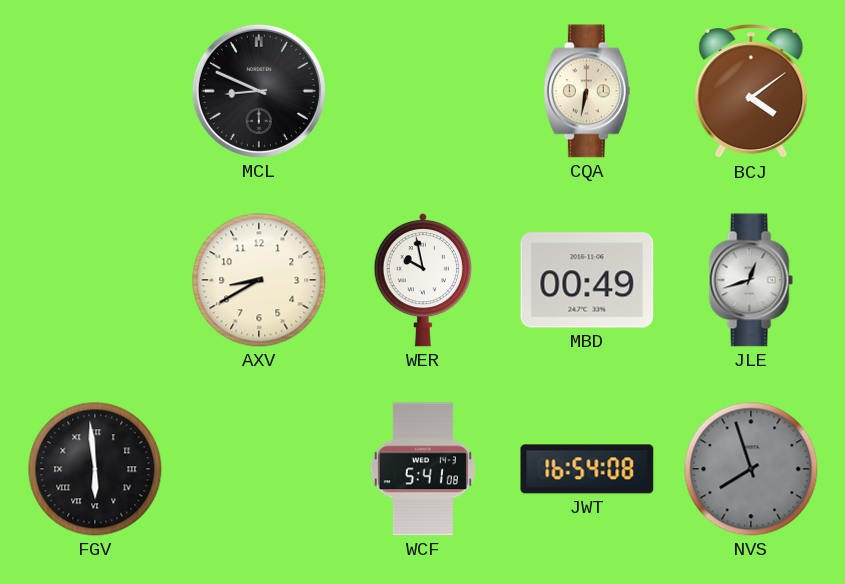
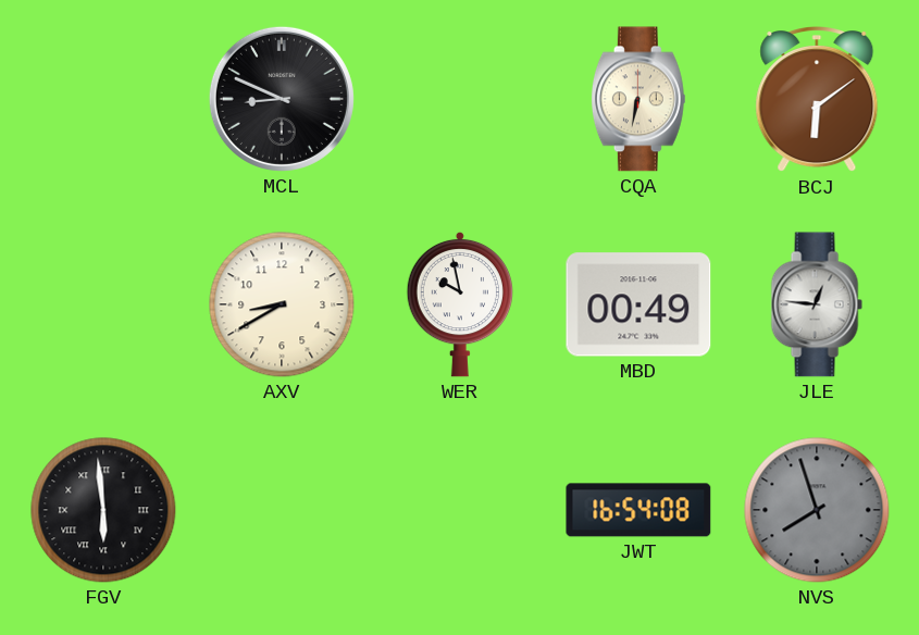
BCJ: 4:09 -> 6:09 (817, 100)
JLE: 12:42 -> 12:46 (817, 304)
WCF: 5:41 -> none (423, 469)
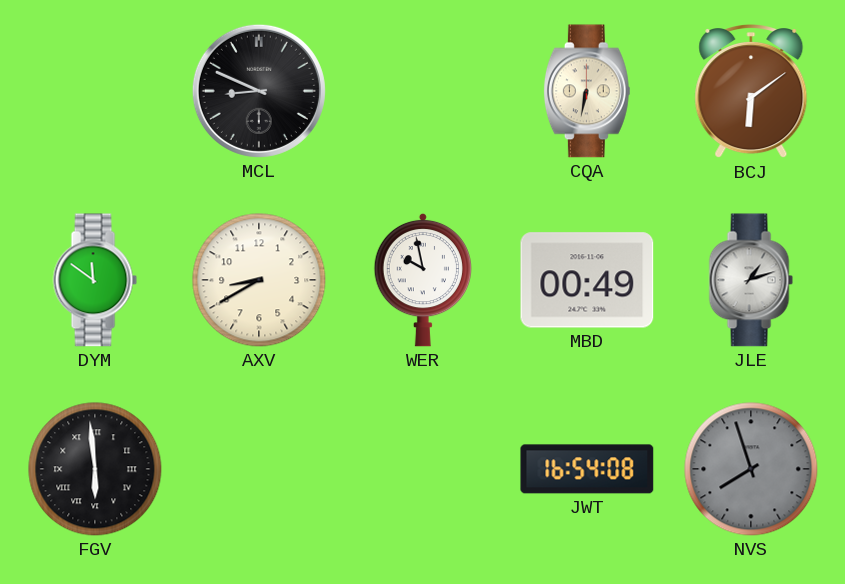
DYM: none -> 11:51 (95, 280)
JLE: 12:46 -> 1:12 (751, 280)
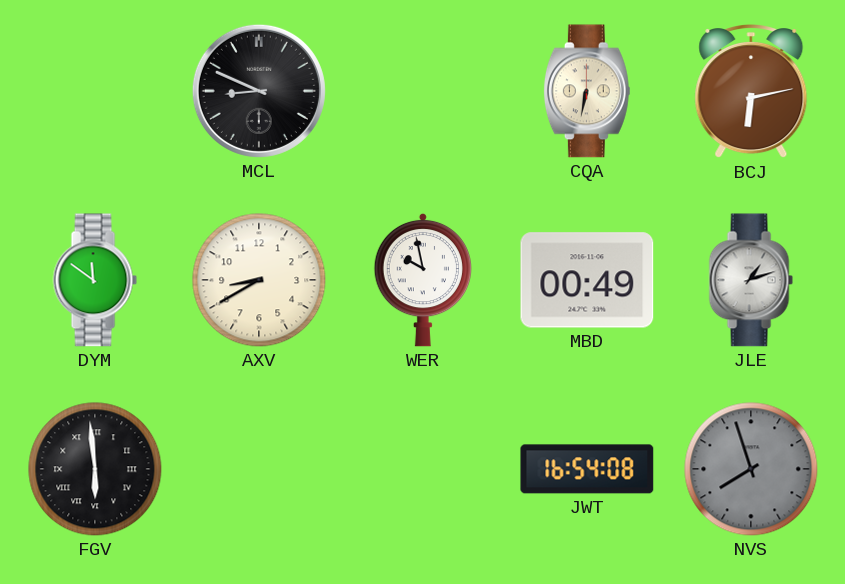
BCJ: 6:09 -> 6:13 (751, 92)
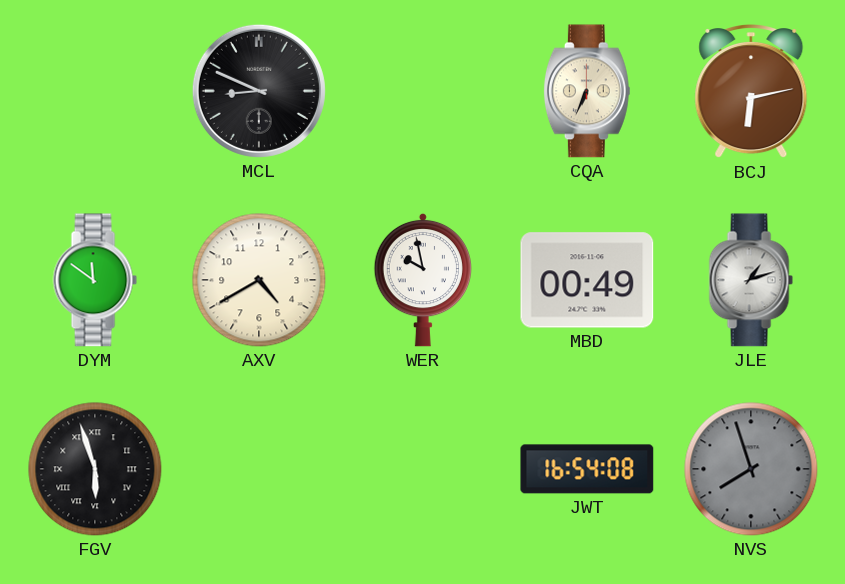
CQA: 6:32 -> 6:34 (587, 91)
AXV: 8:40 -> 4:40 (259, 280)
FGV: 5:59 -> 5:57 (95, 469)
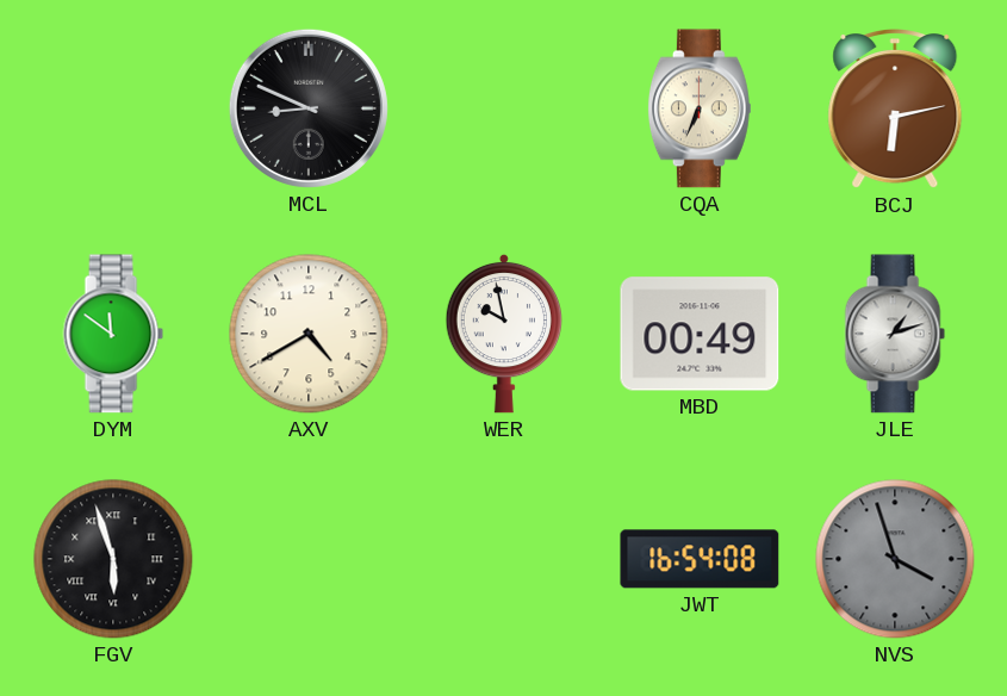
NVS: 7:57 -> 3:57 (895, 559)
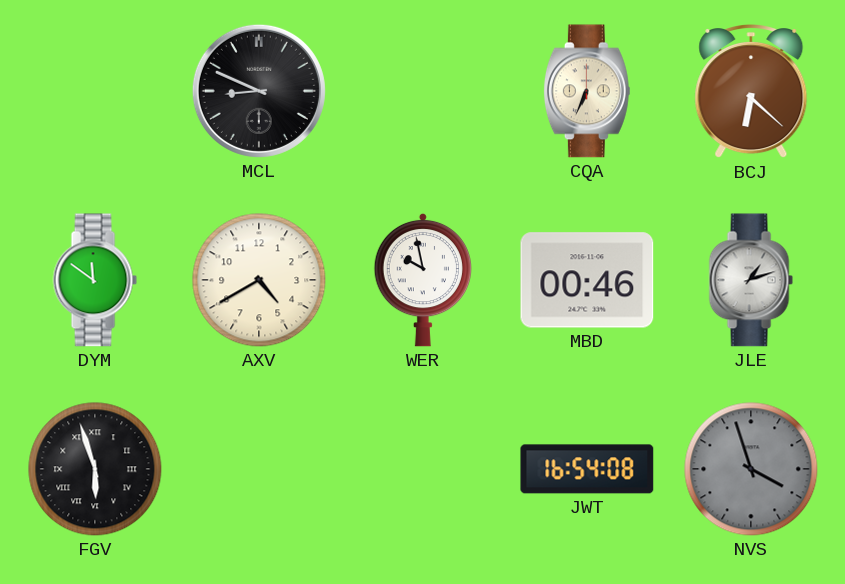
BCJ: 6:13 -> 6:22 (751, 92)
MBD: 00:49 -> 00:46 (587, 280)
